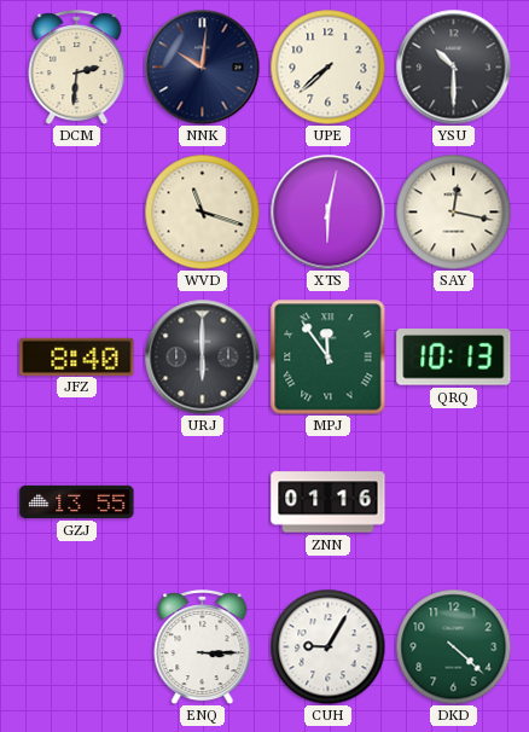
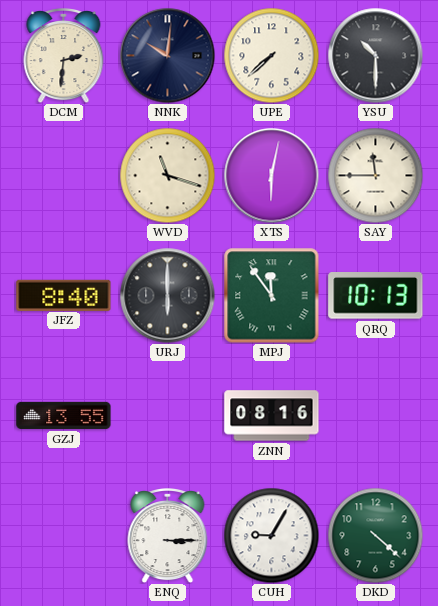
SAY: 12:17 -> 11:45 (375, 175)
ZNN: 01:16 -> 08:16 (272, 416)
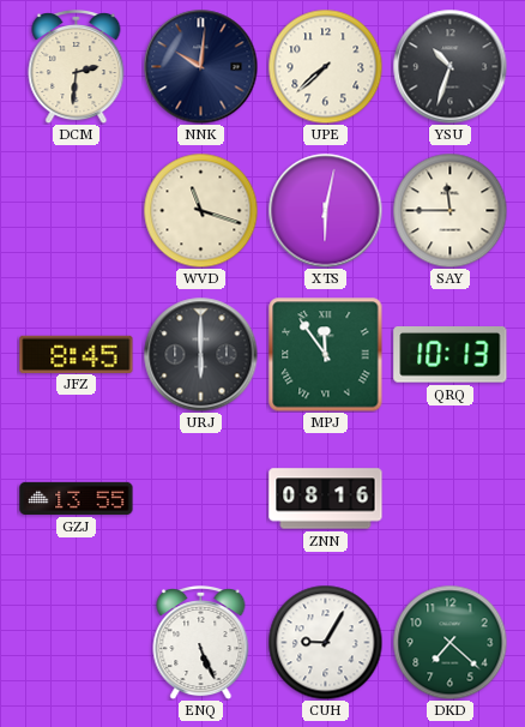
YSU: 10:30 -> 10:33 (449, 66)
JFZ: 8:40 -> 8:45 (77, 354)
ENQ: 3:15 -> 5:26 (201, 643)
DKD: 4:22 -> 7:22 (449, 642)
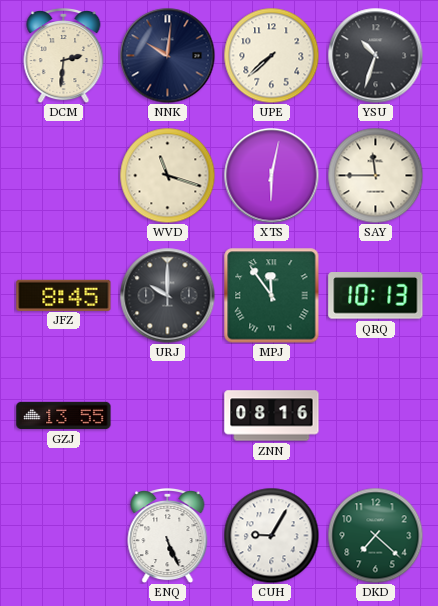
URJ: 6:00 -> 10:00 (167, 295)
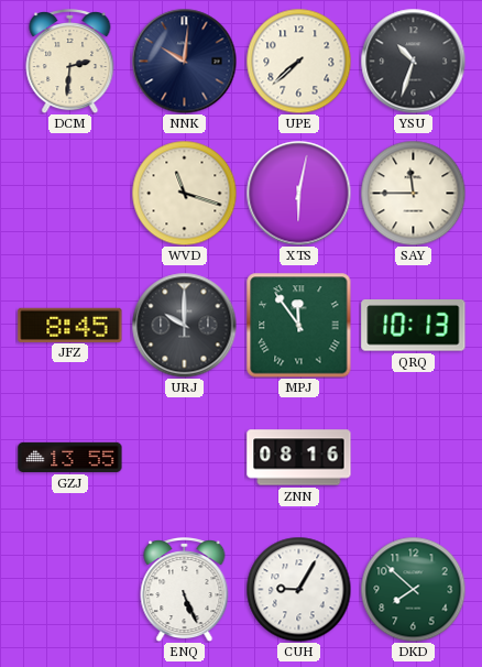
DKD: 7:22 -> 7:52 (413, 589)
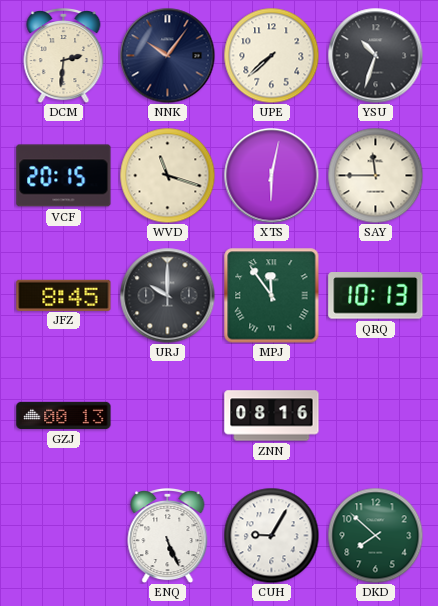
NNK: 10:01 -> 10:06 (167, 55)
VCF: none -> 20:15 (64, 176)
GZJ: 13:55 -> 00:13 (64, 415)
